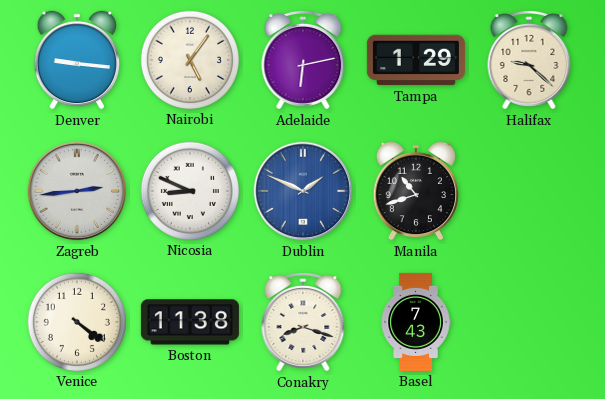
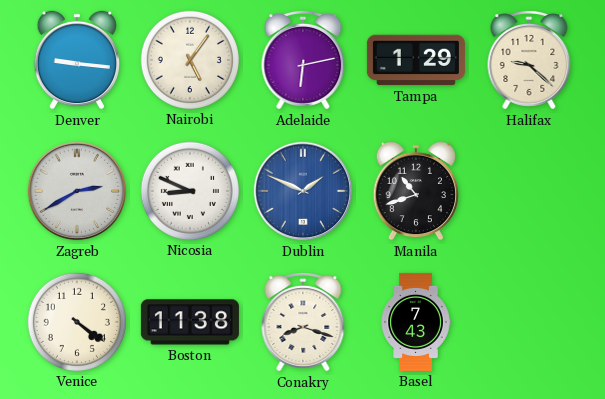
Zagreb: 2:44 -> 2:40 (77, 191)
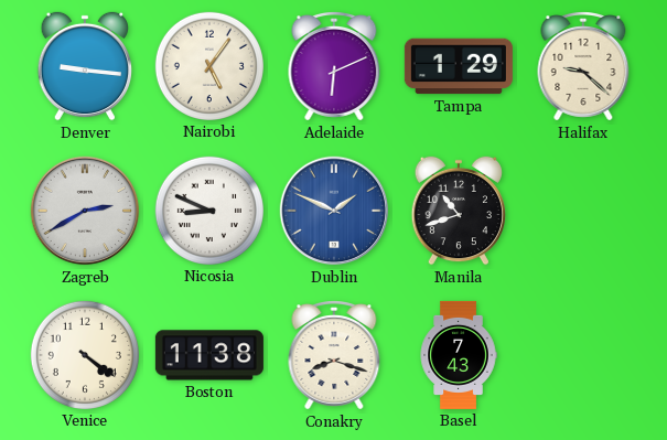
Adelaide: 6:13 -> 6:11 (334, 67)
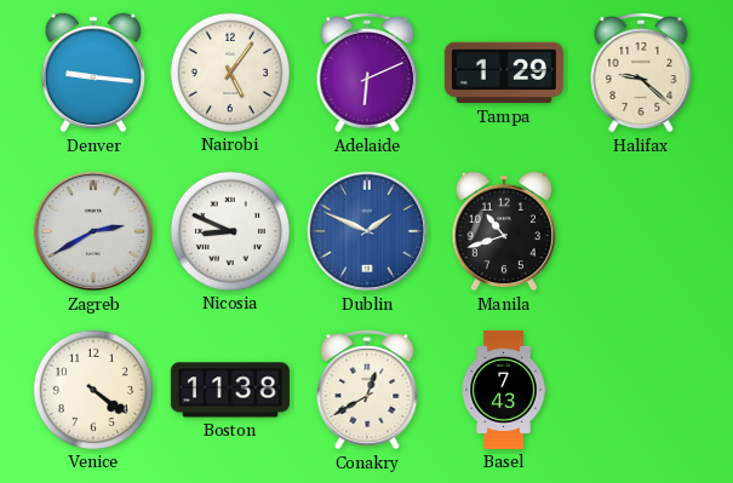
Conakry: 8:18 -> 12:40 (367, 391)
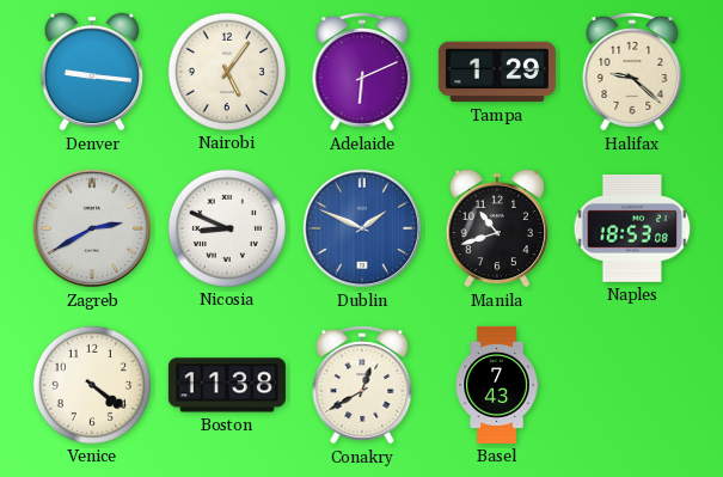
Naples: none -> 18:53 (632, 228)
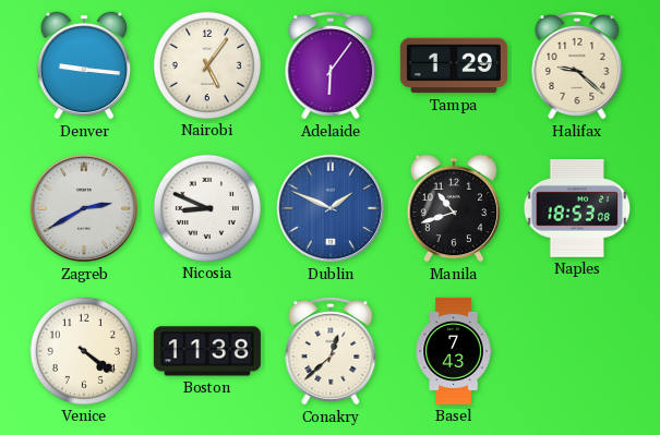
Adelaide: 6:11 -> 6:06 (331, 67)
Conakry: 12:40 -> 12:38 (331, 352)
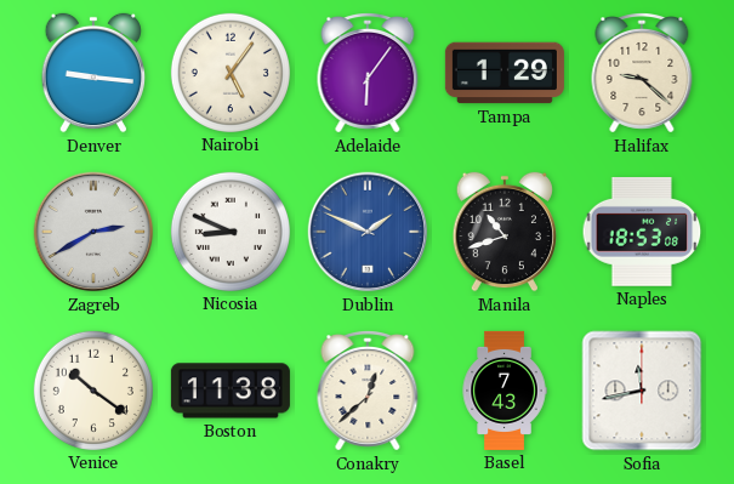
Venice: 4:21 -> 10:21 (93, 391)
Sofia: none -> 11:43 (642, 391)
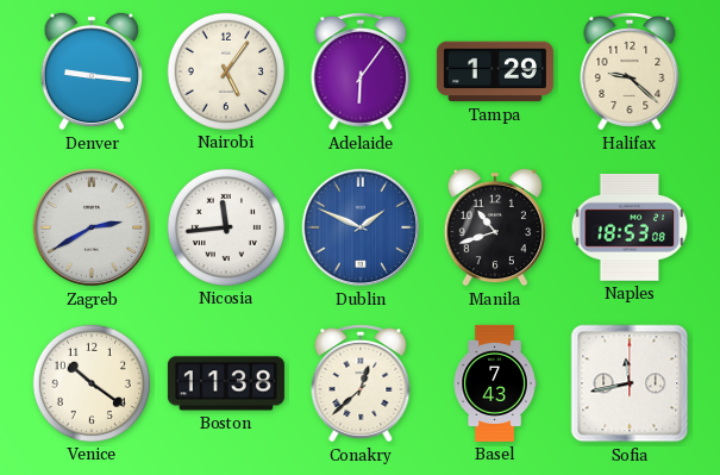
Nicosia: 8:49 -> 11:44 (226, 227)
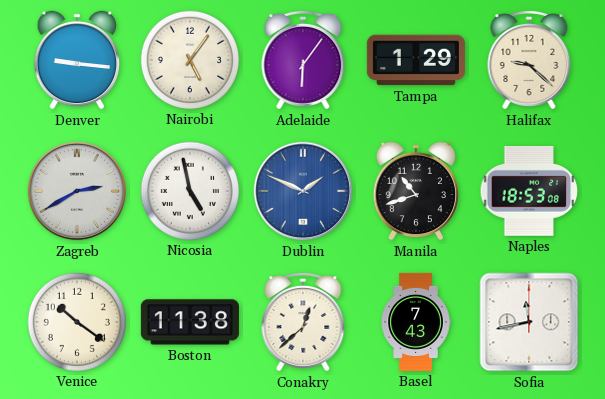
Nicosia: 11:44 -> 4:58 (190, 191)
